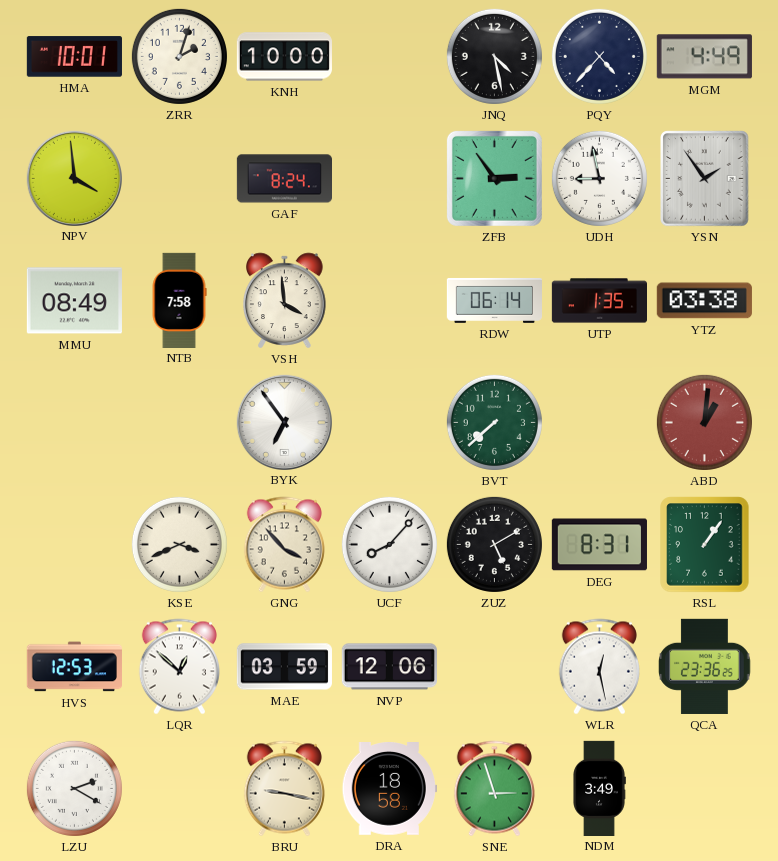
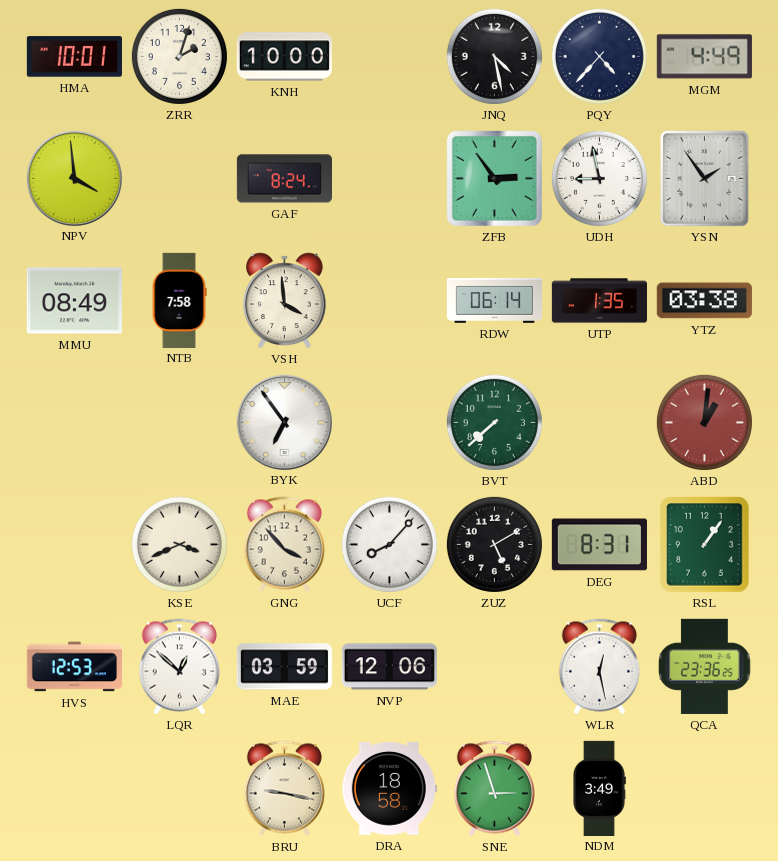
LZU: 2:20 -> none (74, 788)
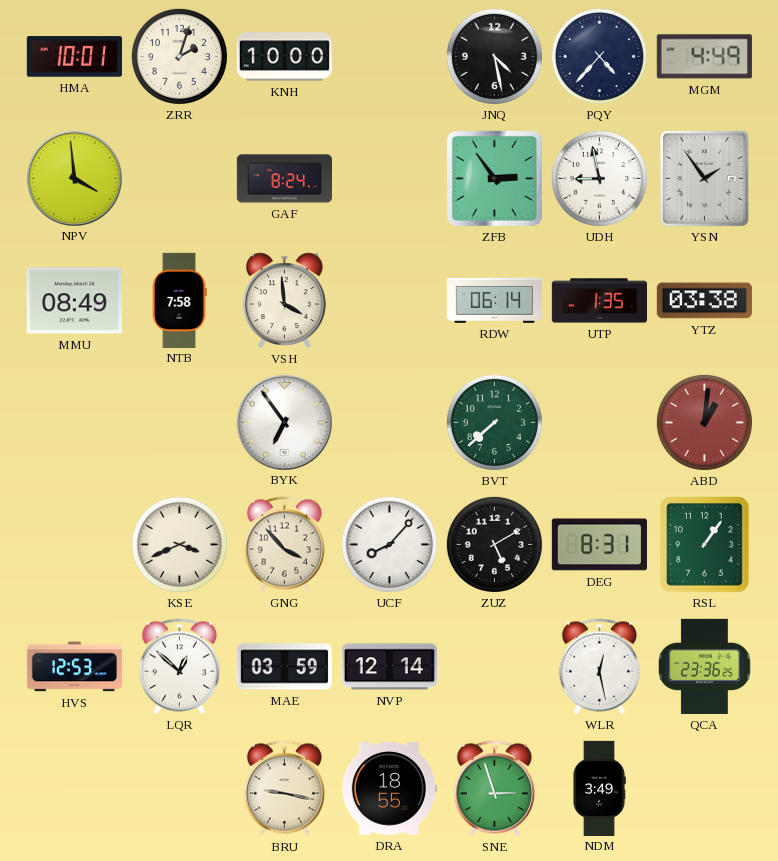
NVP: 12:06 -> 12:14 (389, 667)
DRA: 18:58 -> 18:55 (389, 789)
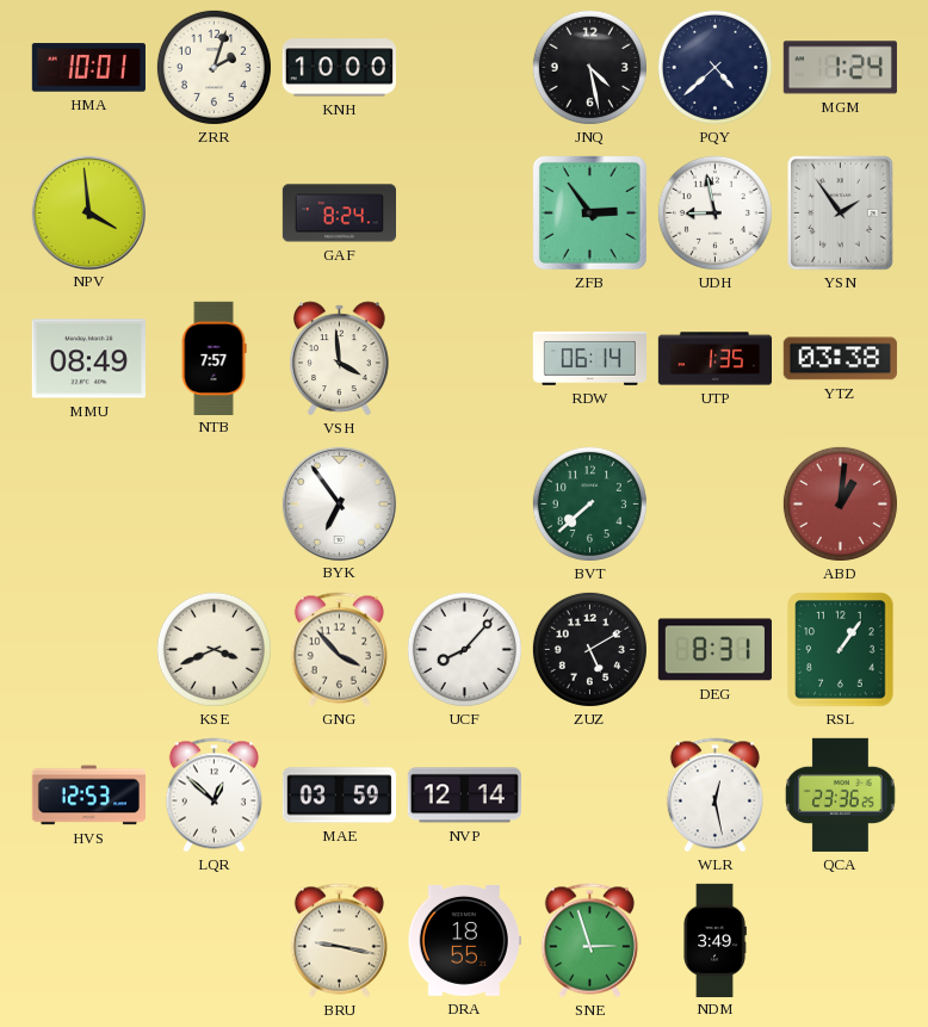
PQY: 4:37 -> 4:38 (714, 67)
MGM: 4:49 -> 1:24 (840, 68)
NTB: 7:58 -> 7:57 (214, 358)
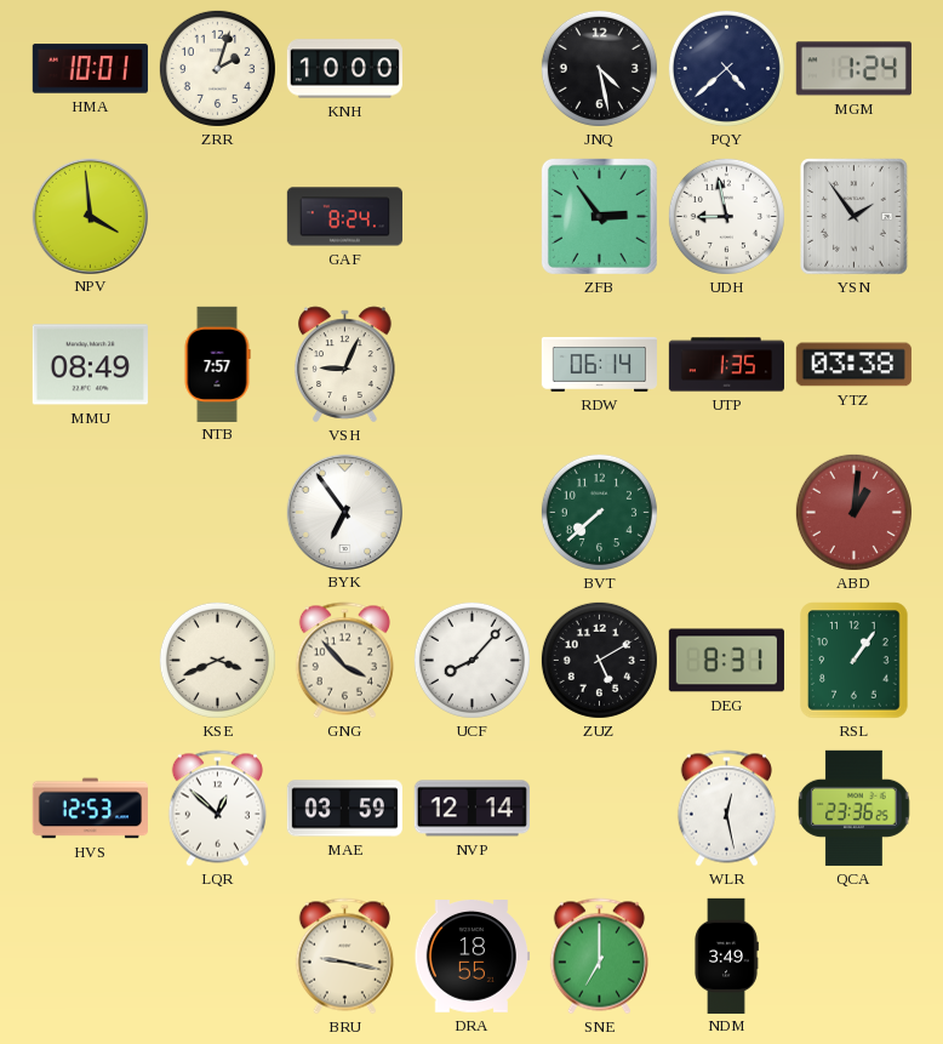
VSH: 3:59 -> 9:04 (345, 365)
SNE: 2:57 -> 7:00 (599, 957)
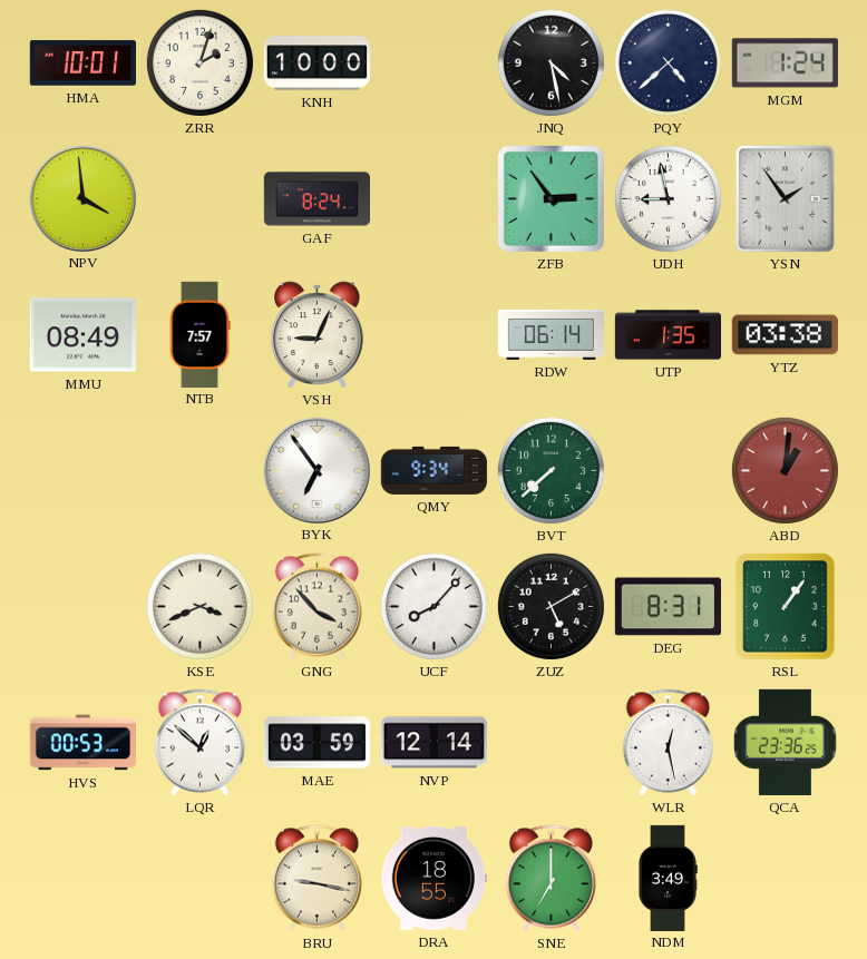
QMY: none -> 9:34 (433, 470)
HVS: 12:53 -> 00:53 (82, 743)
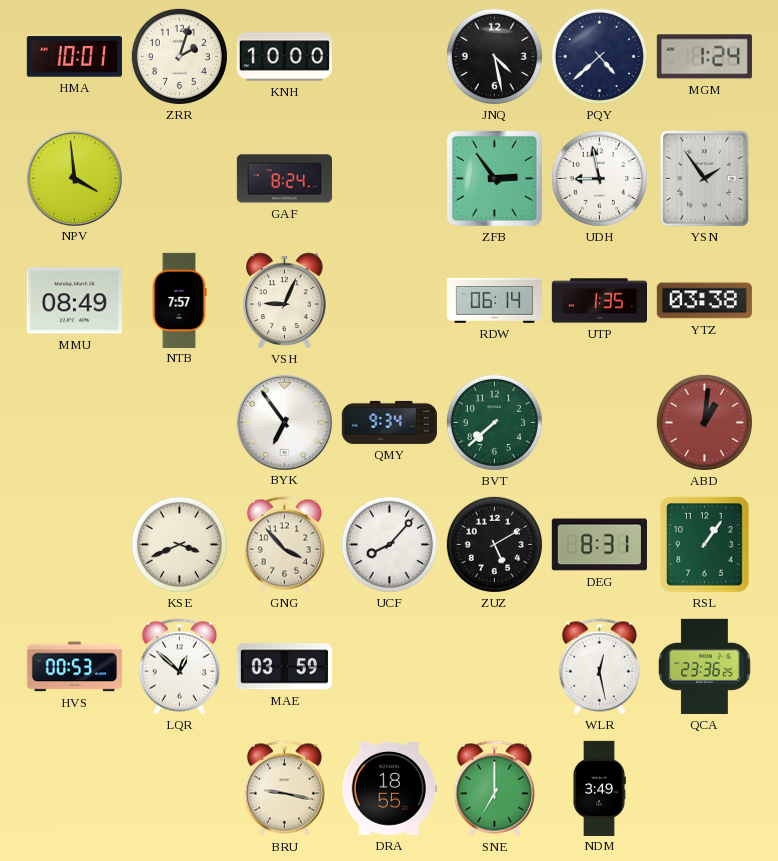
NVP: 12:14 -> none (433, 743)
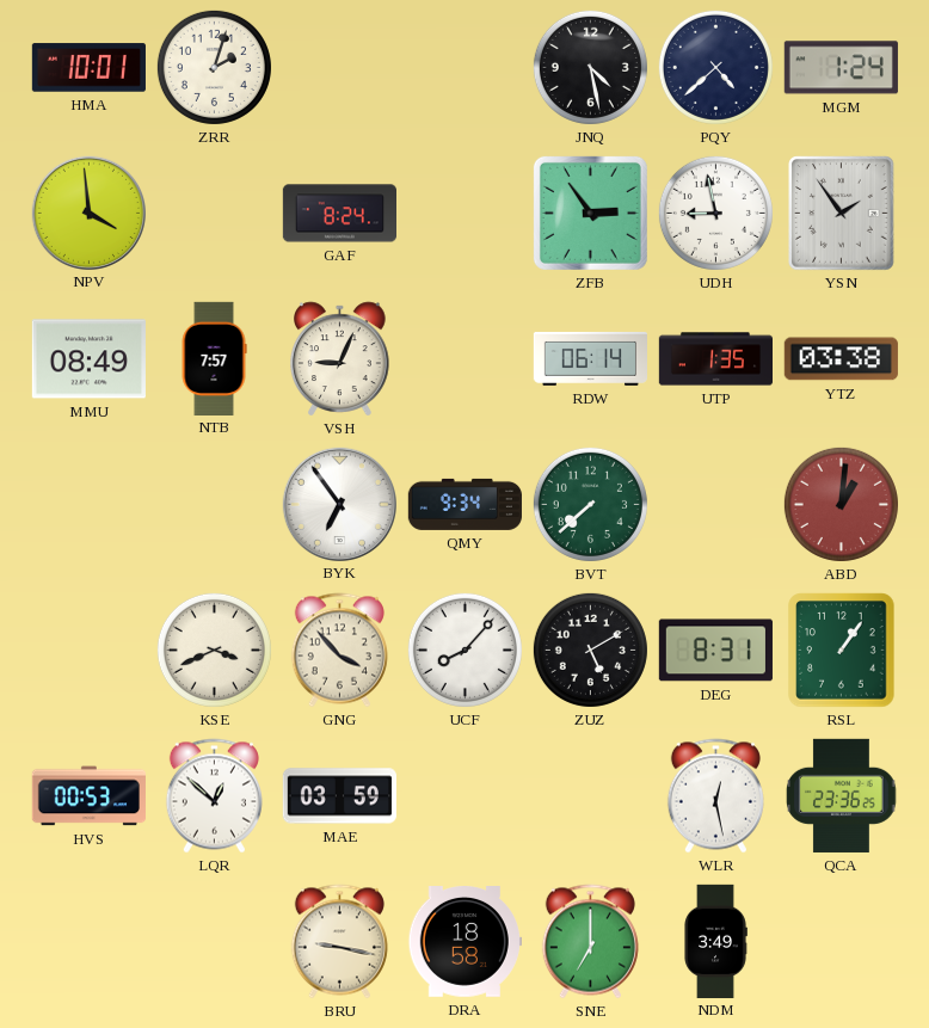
KNH: 10:00 -> none (284, 57)
DRA: 18:55 -> 18:58 (464, 942)
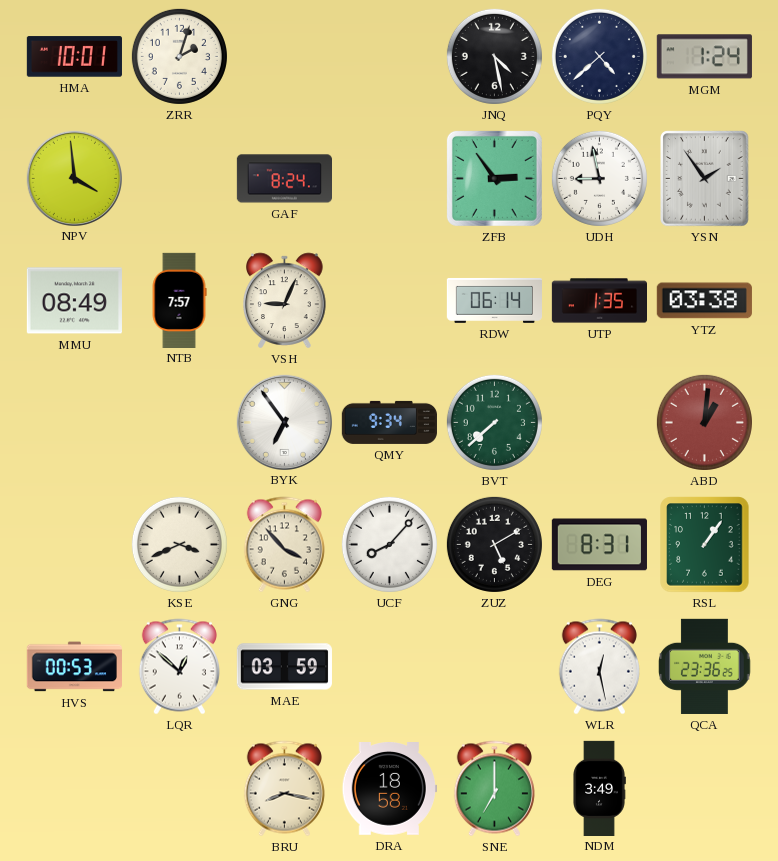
BRU: 9:17 -> 8:17 (284, 789)
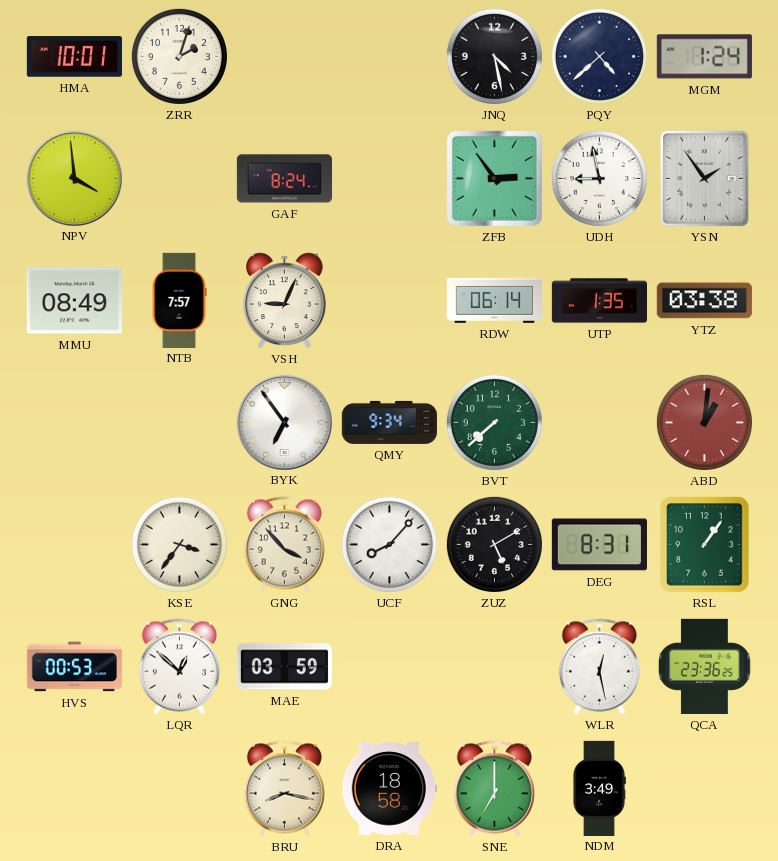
KSE: 3:41 -> 3:36 (179, 544)
